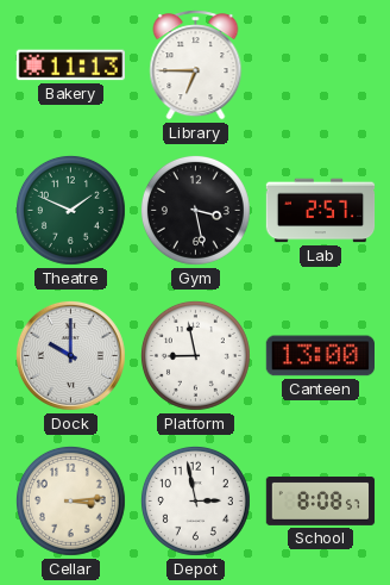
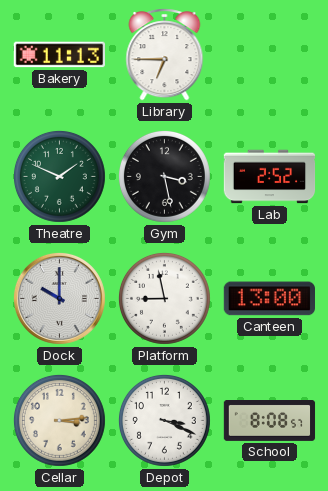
Lab: 2:57 -> 2:52 (270, 177)
Depot: 2:58 -> 3:19 (164, 420)
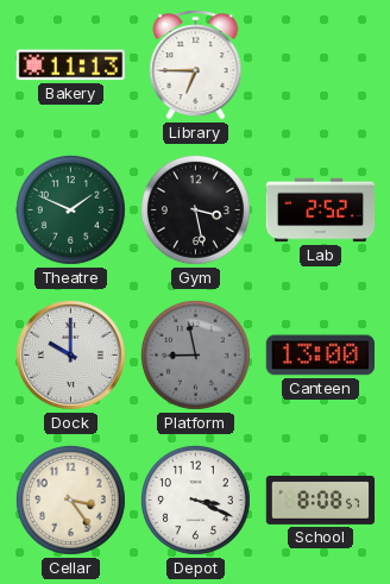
Platform dial: white -> grey (195, 354)
Cellar: 3:14 -> 3:24 (70, 500)
